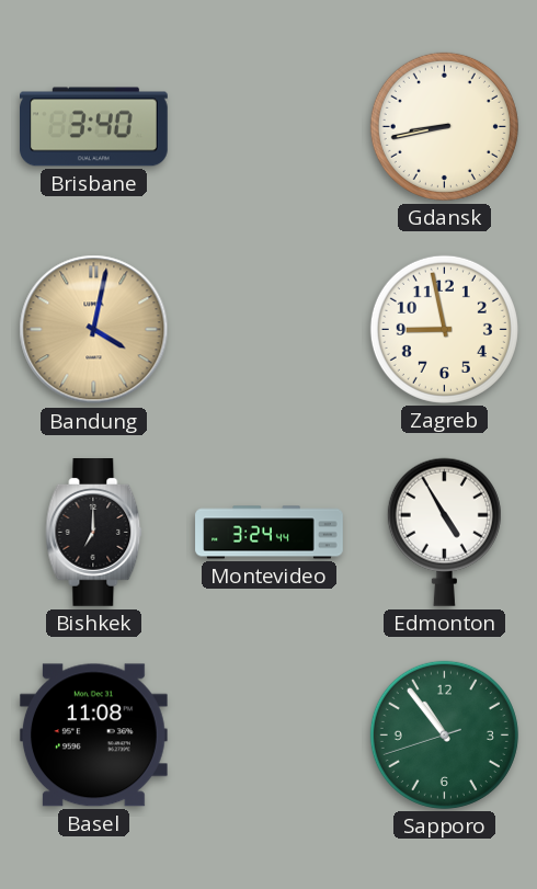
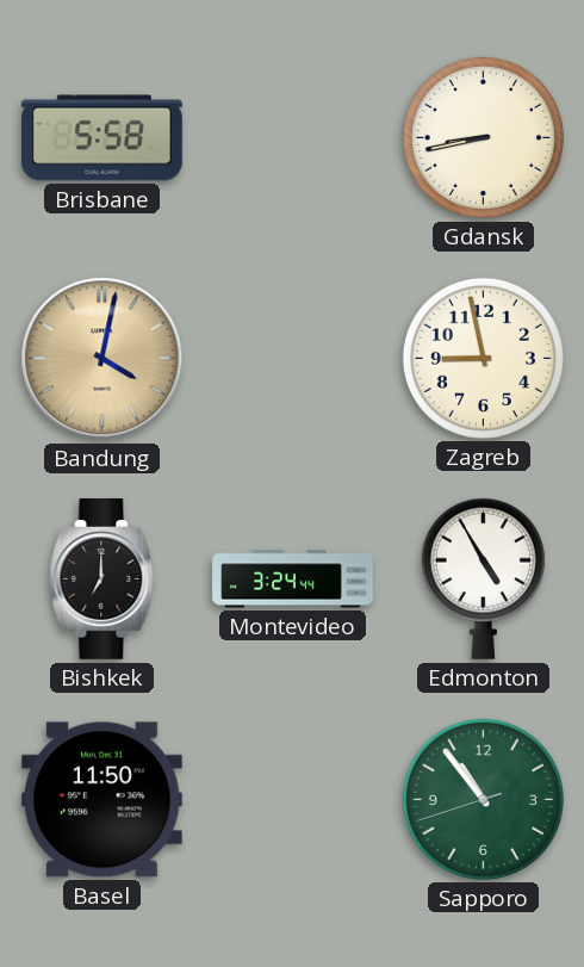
Brisbane: 3:40 -> 5:58 (102, 138)
Basel: 11:08 -> 11:50 (101, 800)
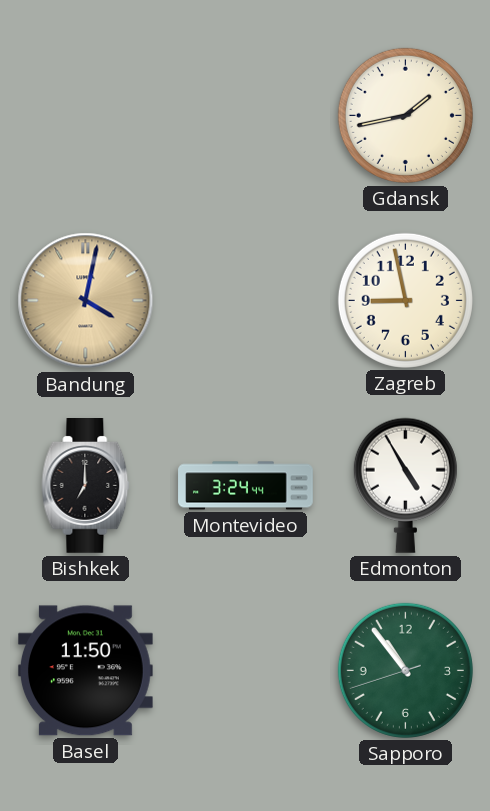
Brisbane: 5:58 -> none (102, 138)
Gdansk: 8:43 -> 1:43 (405, 115)
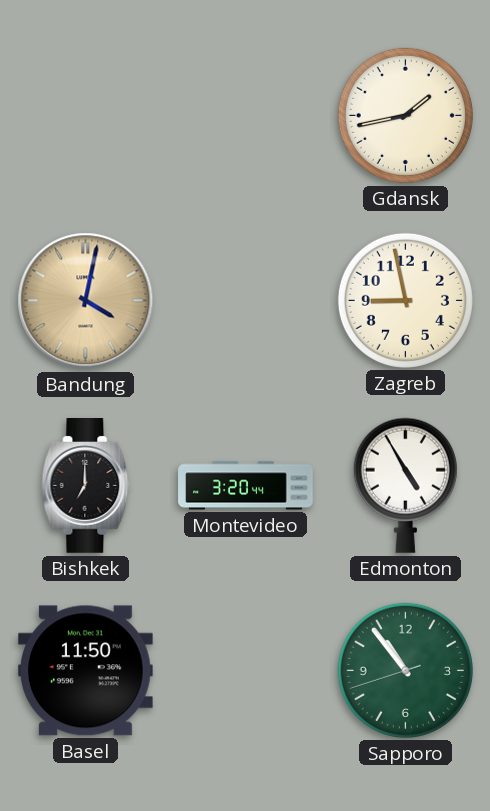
Montevideo: 3:24 -> 3:20 (246, 486)
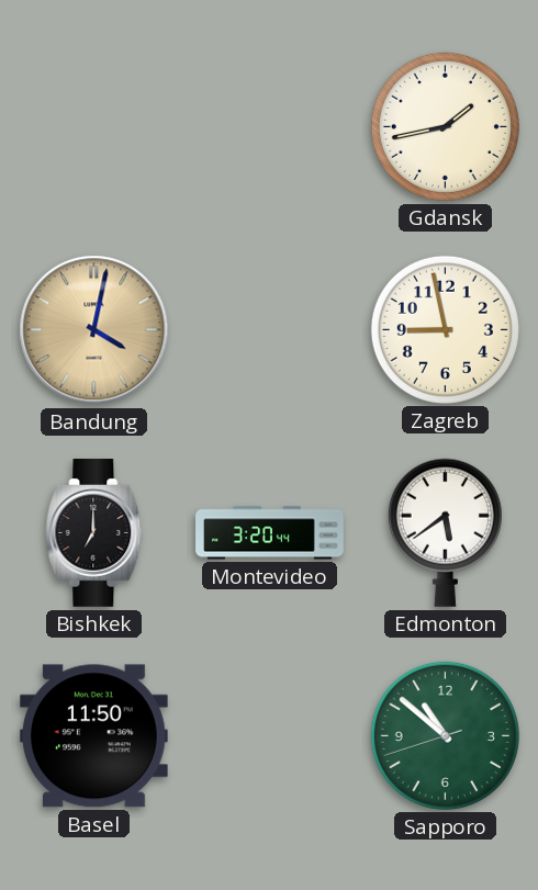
Edmonton: 4:55 -> 5:39 (445, 532)
Sapporo: 10:53 -> 10:51 (445, 735)
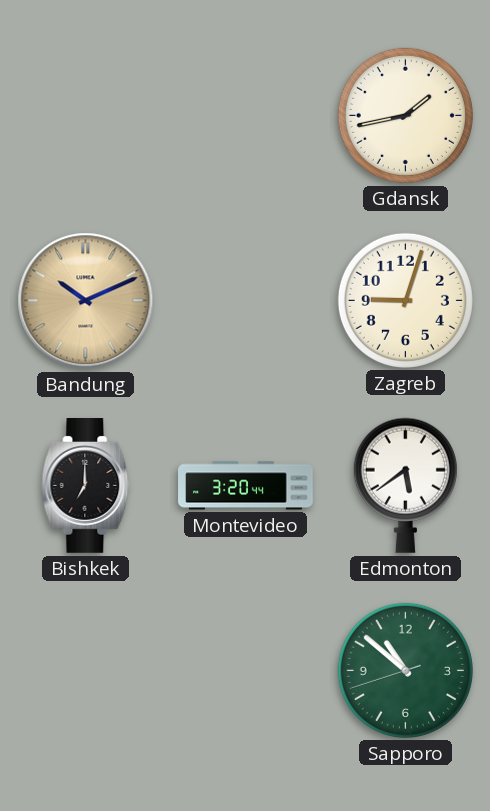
Bandung: 4:02 -> 10:11 (86, 301)
Zagreb: 8:58 -> 9:03 (405, 300)
Basel: 11:50 -> none (93, 736)
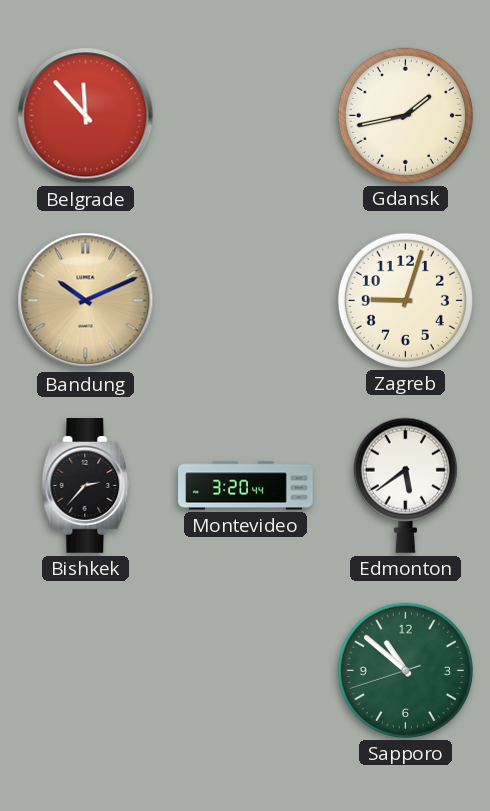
Belgrade: none -> 11:53 (86, 116)
Bishkek: 7:00 -> 2:37 (86, 486)
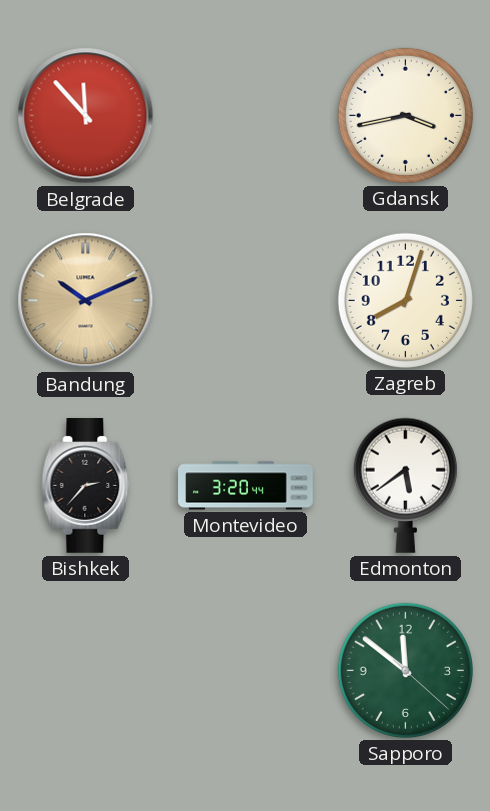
Gdansk: 1:43 -> 3:43 (405, 115)
Zagreb: 9:03 -> 8:03 (405, 300)
Sapporo: 10:51 -> 11:51 (405, 670)
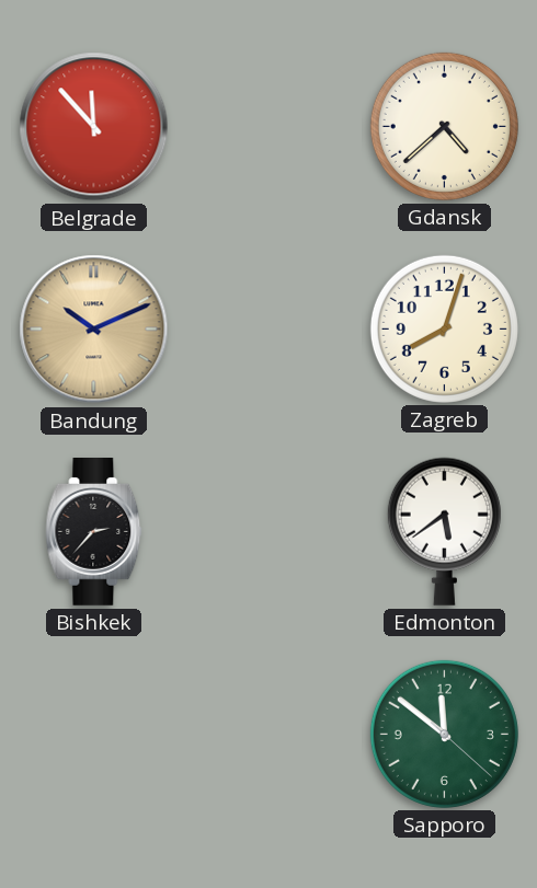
Gdansk: 3:43 -> 4:38 (444, 126)
Montevideo: 3:20 -> none (246, 486)
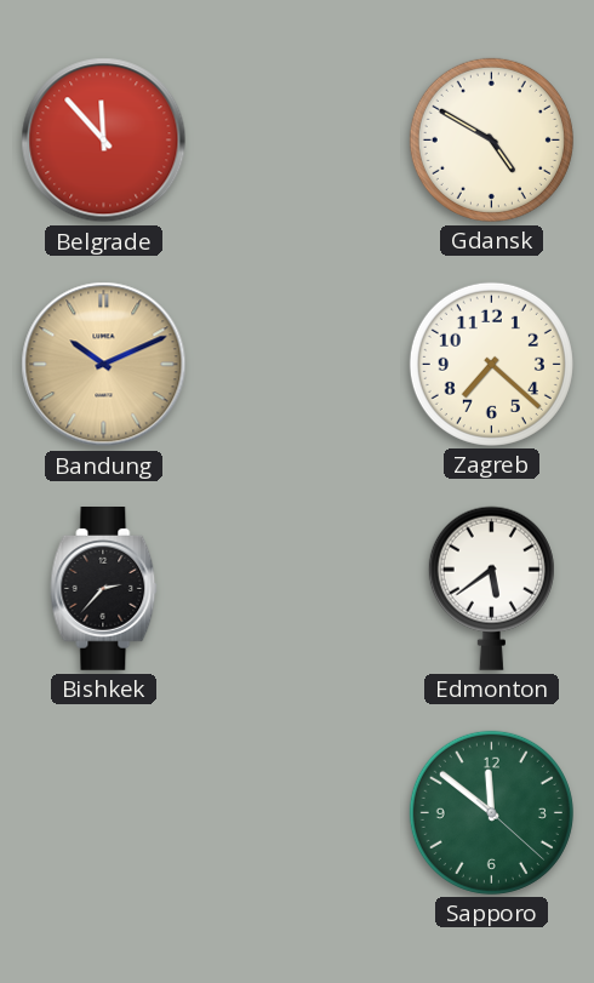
Gdansk: 4:38 -> 4:50 (491, 139)
Zagreb: 8:03 -> 7:22 (491, 364)
